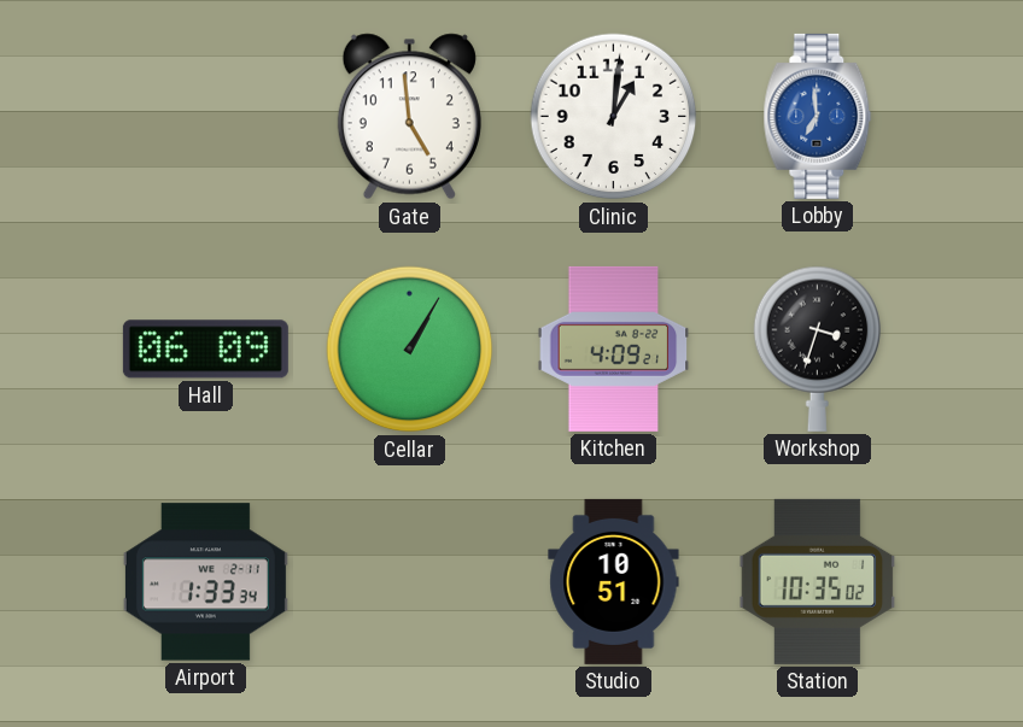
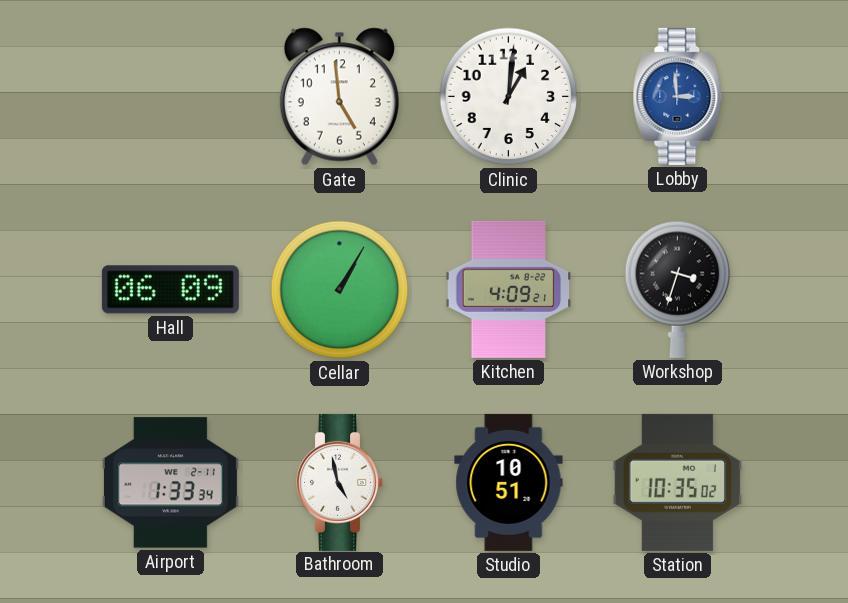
Lobby: 6:59 -> 2:59 (678, 96)
Bathroom: none -> 4:58 (340, 482)
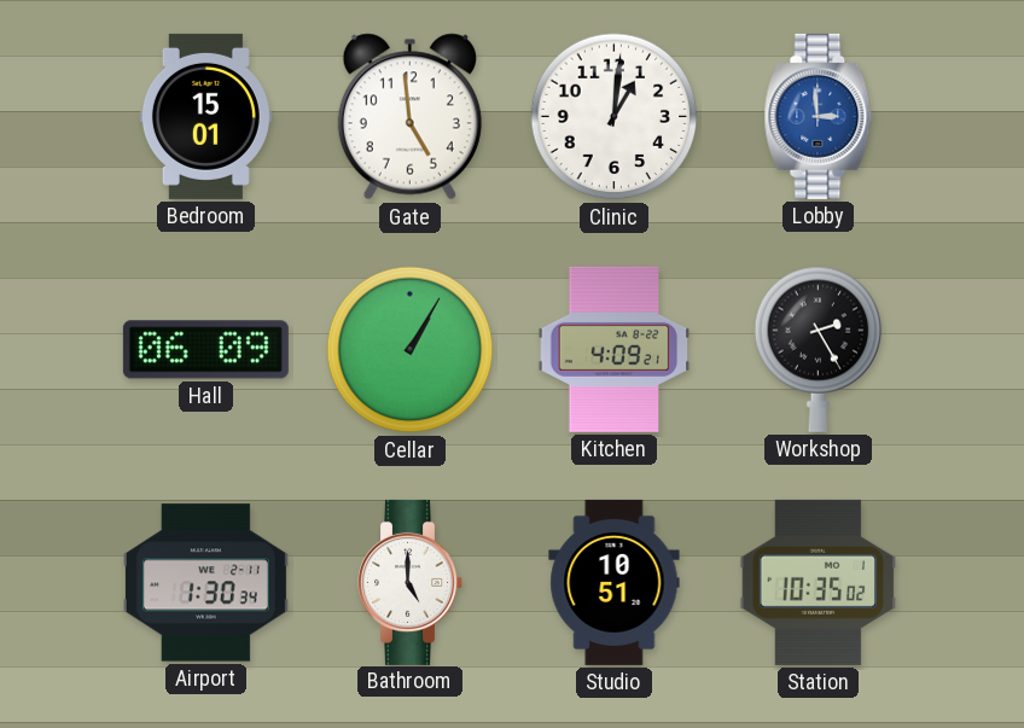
Bedroom: none -> 15:01 (205, 116)
Workshop: 3:33 -> 2:25 (819, 349)
Airport: 1:33 -> 1:30 (205, 583)
Bathroom: 4:58 -> 5:00 (411, 582)
